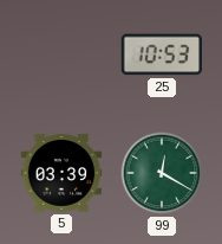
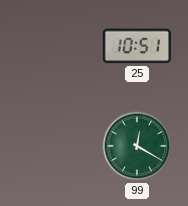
25: 10:53 -> 10:51 (136, 46)
5: 03:39 -> none (61, 173)
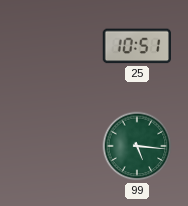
99: 12:20 -> 5:16 (137, 146)
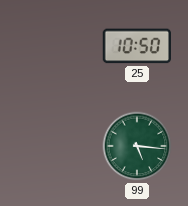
25: 10:51 -> 10:50 (136, 46)
